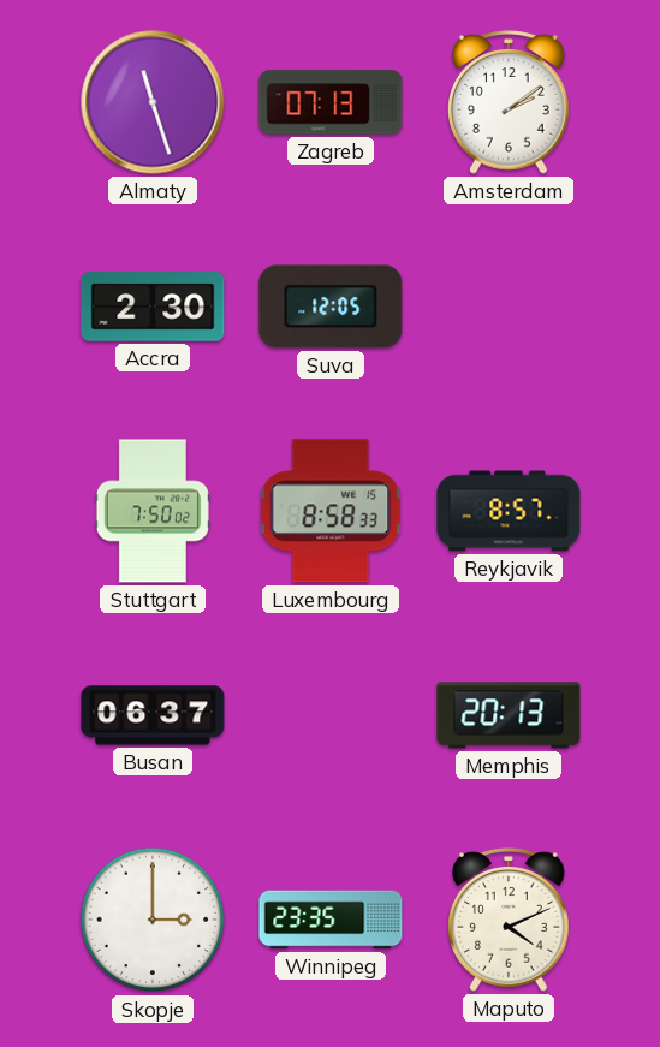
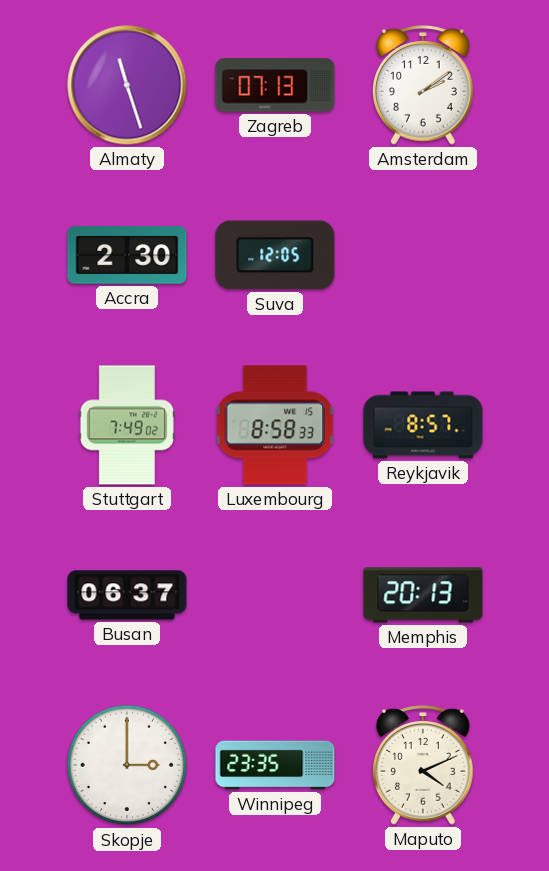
Stuttgart: 7:50 -> 7:49 (127, 425)
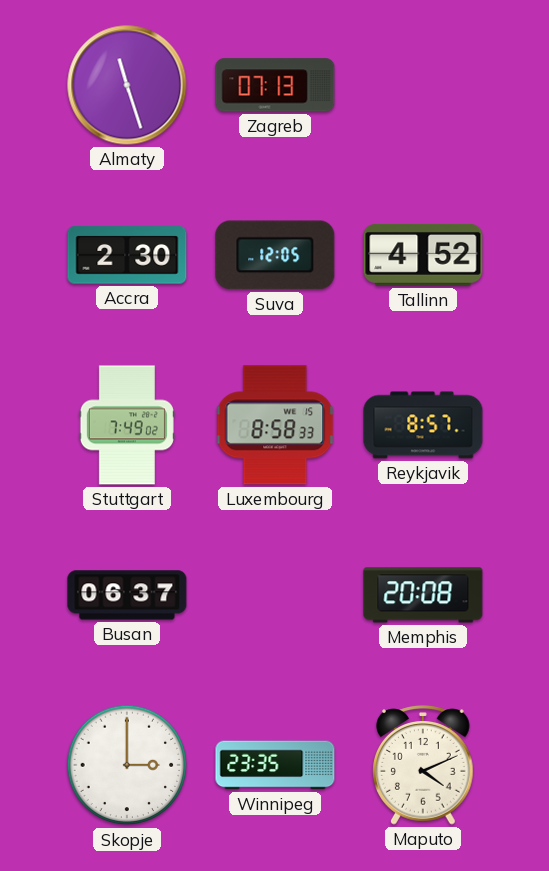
Amsterdam: 2:09 -> none (424, 85)
Tallinn: none -> 4:52 (423, 256)
Memphis: 20:13 -> 20:08 (423, 595)
